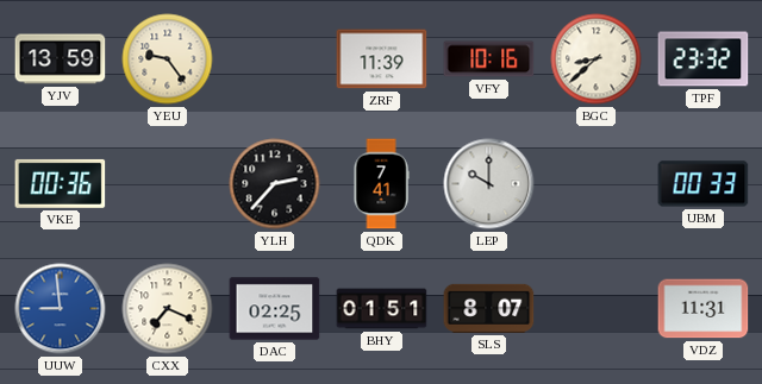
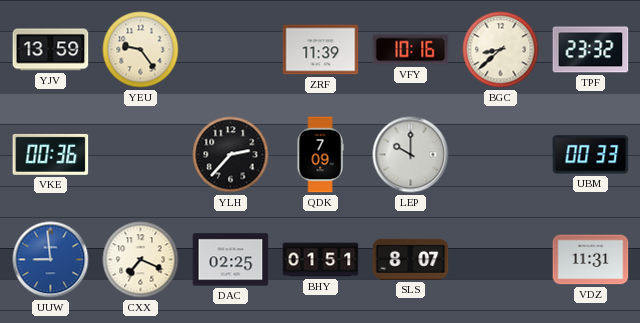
QDK: 7:41 -> 7:09 (320, 155)
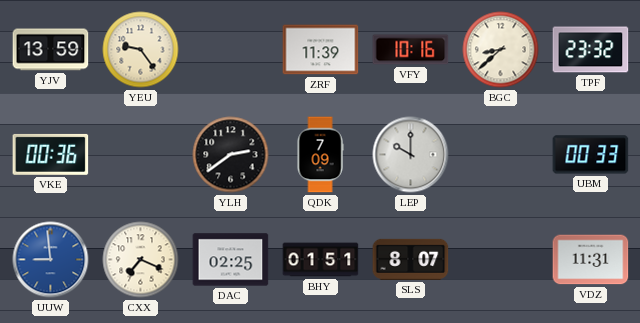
YLH: 2:37 -> 2:39 (231, 155)
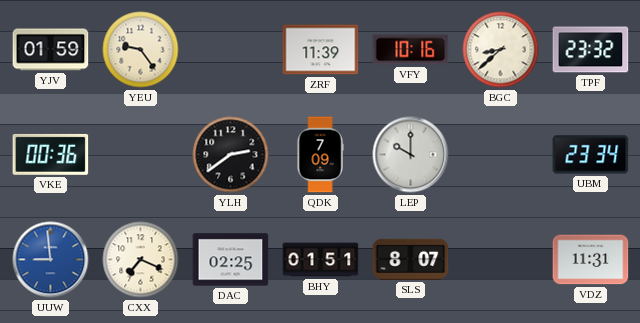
YJV: 13:59 -> 01:59 (51, 50)
UBM: 00:33 -> 23:34 (591, 155)
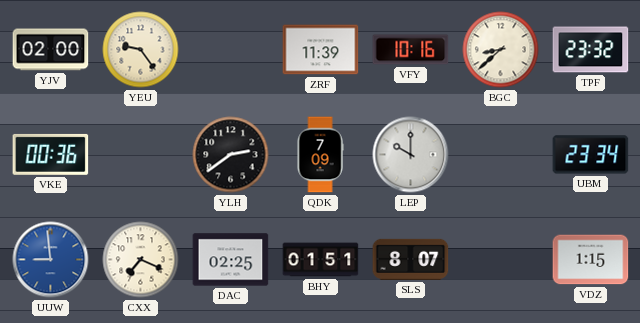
YJV: 01:59 -> 02:00 (51, 50)
VDZ: 11:31 -> 1:15 (591, 260)
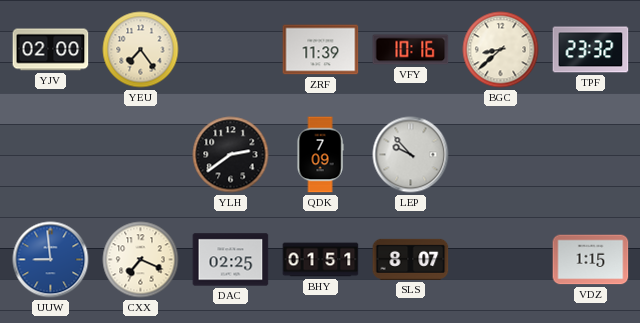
YEU: 9:24 -> 7:24 (141, 50)
VKE: 00:36 -> none (51, 154)
LEP: 10:00 -> 9:53 (411, 155)
UBM: 23:34 -> none (591, 155)
